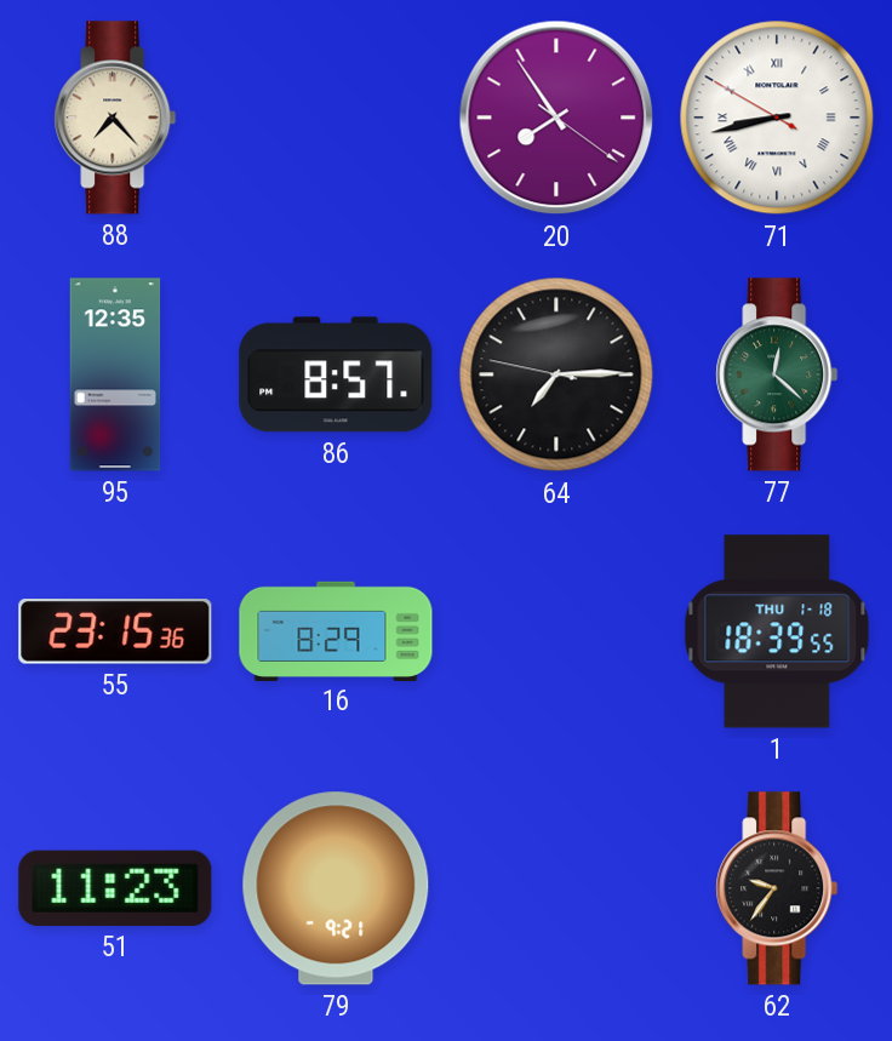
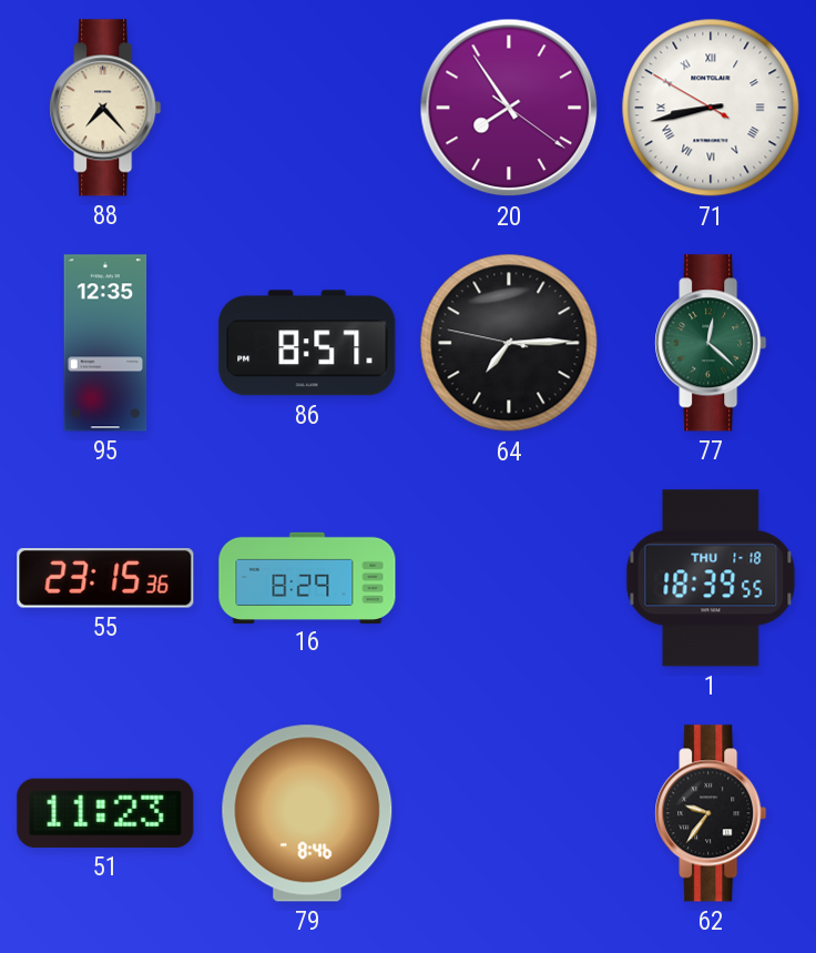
79: 9:21 -> 8:46 (307, 813)
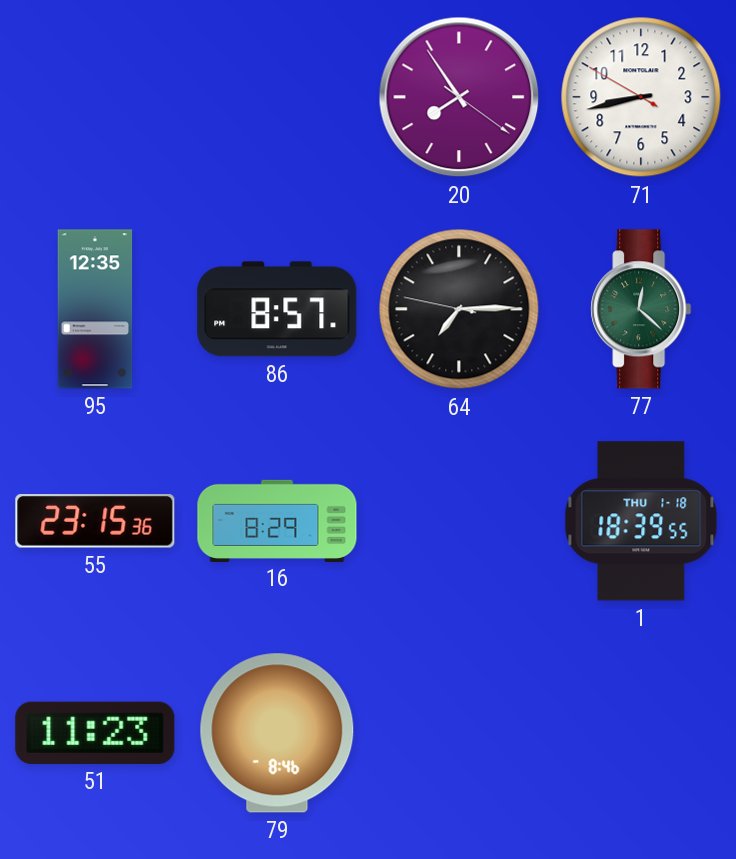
88: 7:23 -> none (105, 108)
71 numerals: Roman -> Arabic (641, 97)
62: 9:36 -> none (711, 813)
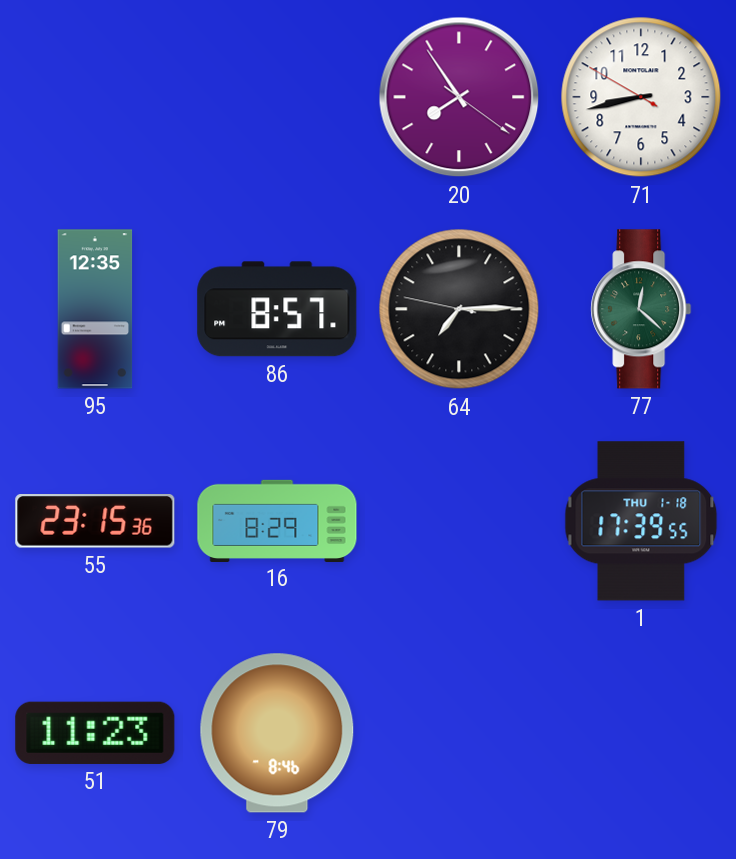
1: 18:39 -> 17:39 (641, 521)
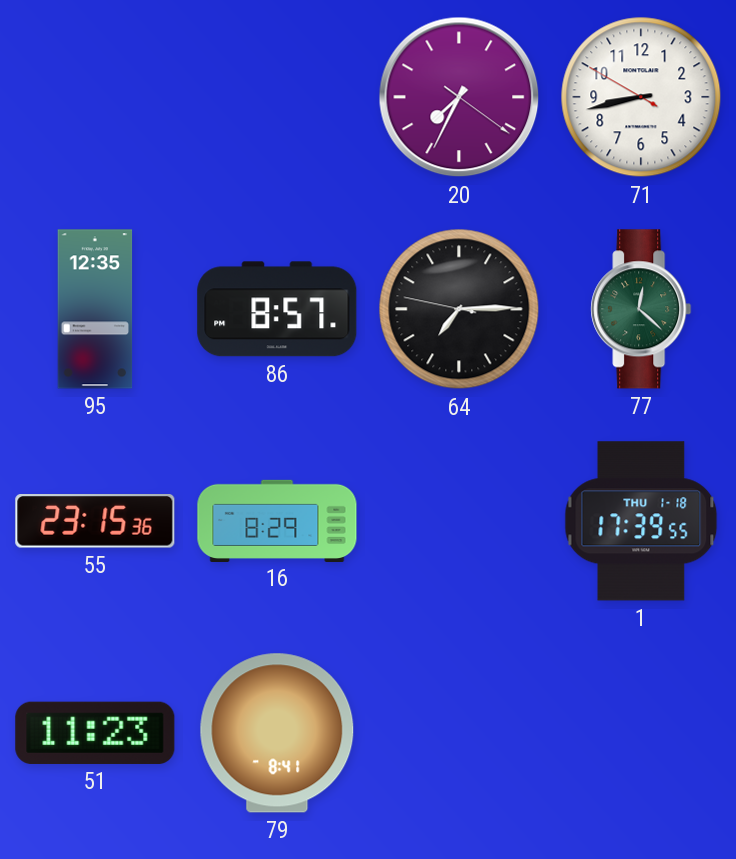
20: 7:54 -> 7:34 (459, 97)
79: 8:46 -> 8:41 (277, 733)
